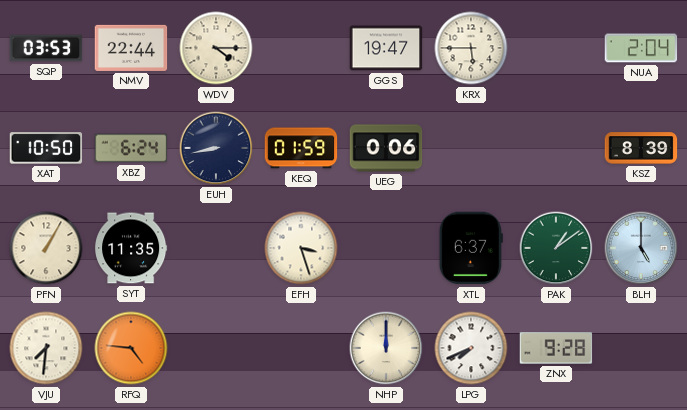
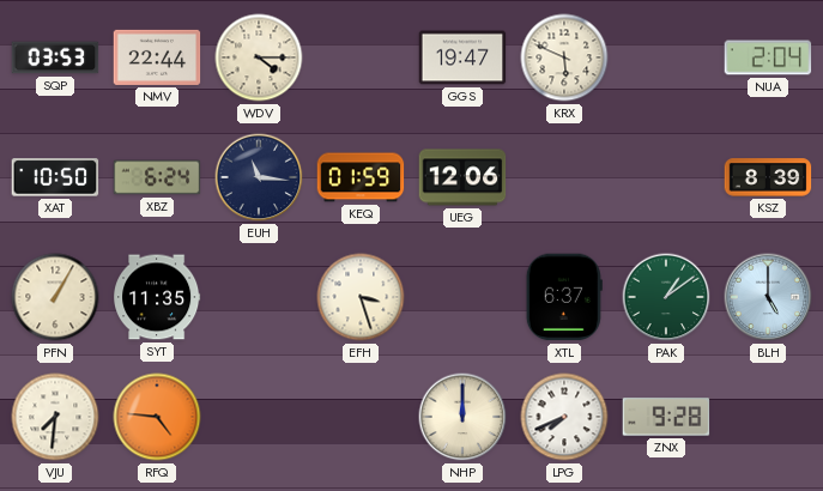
KRX: 5:45 -> 5:49 (564, 57)
EUH: 8:43 -> 11:16 (259, 177)
UEG: 0:06 -> 12:06 (462, 177)
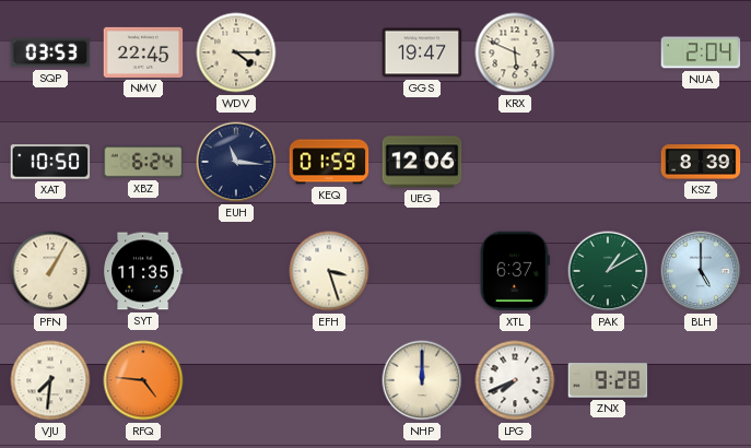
NMV: 22:44 -> 22:45 (143, 52)
PAK: 1:09 -> 1:10 (608, 271)
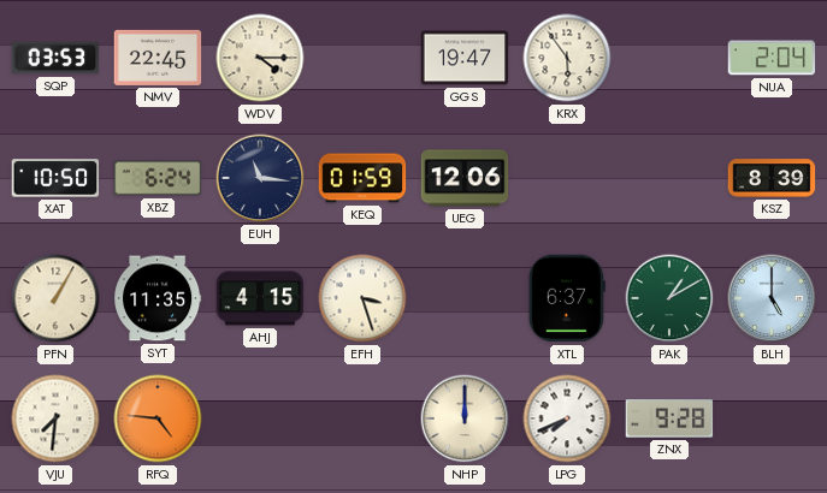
KRX: 5:49 -> 5:54 (567, 58)
AHJ: none -> 4:15 (260, 298)
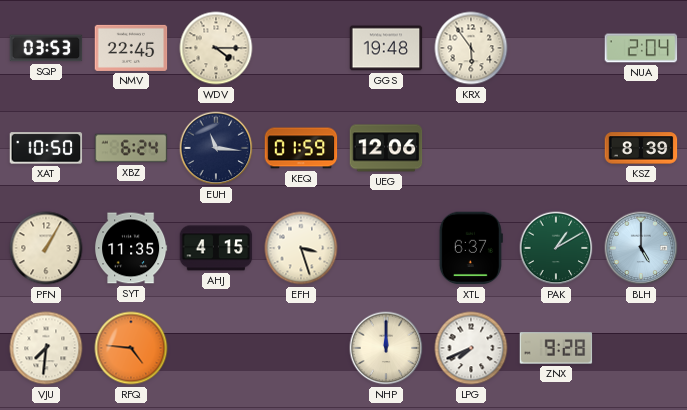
GGS: 19:47 -> 19:48 (386, 48)
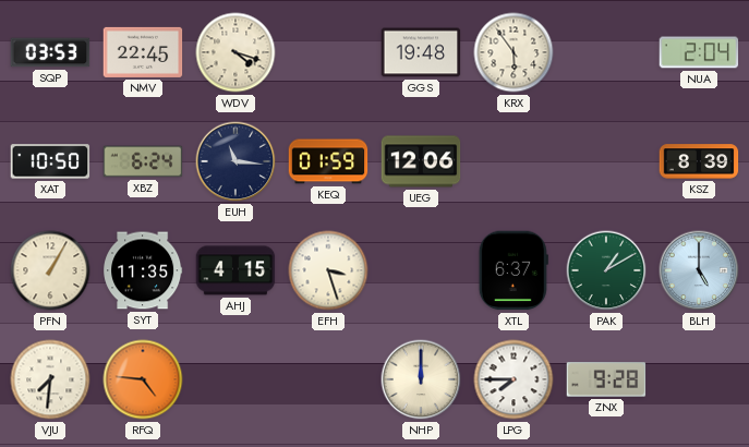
WDV: 4:15 -> 4:18 (235, 52)
LPG: 7:41 -> 7:45 (514, 379)
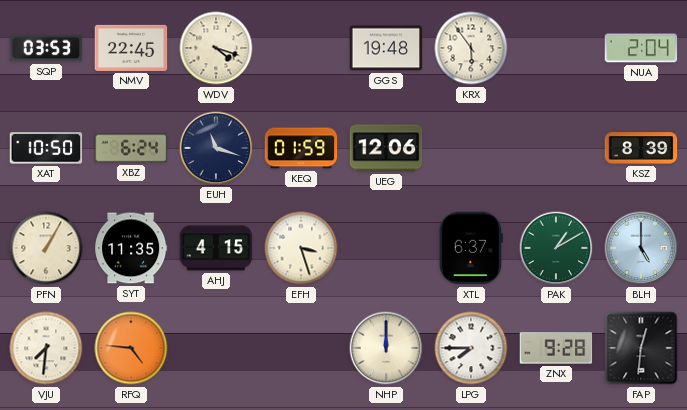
EUH: 11:16 -> 11:18 (216, 148)
FAP: none -> 12:31 (641, 348)
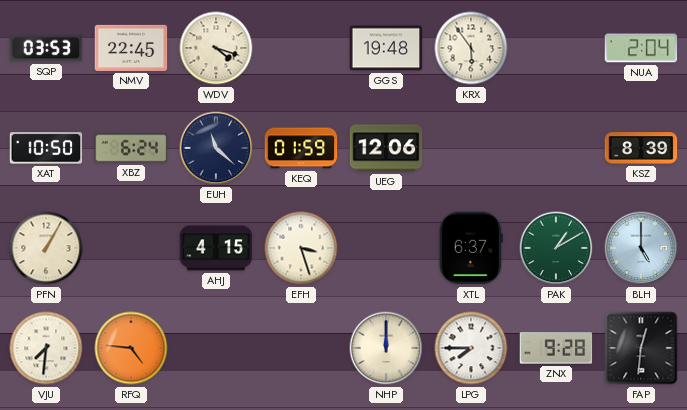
EUH: 11:18 -> 11:22 (216, 148)
SYT: 11:35 -> none (132, 248)
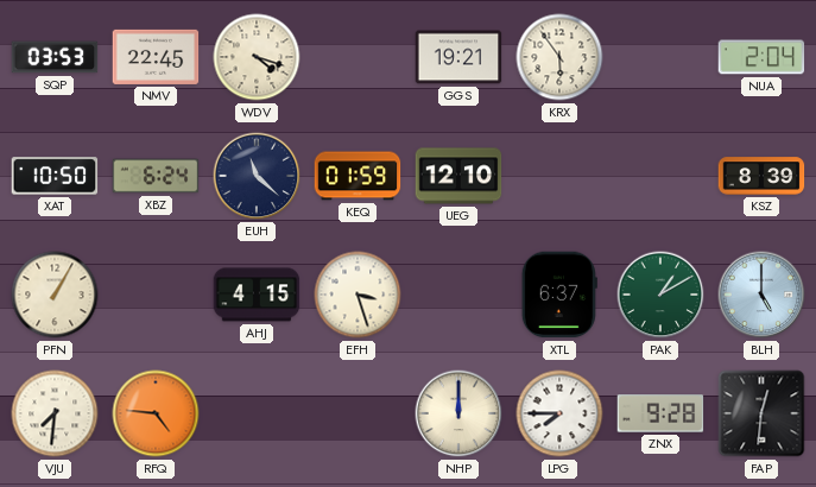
GGS: 19:48 -> 19:21 (458, 57)
UEG: 12:06 -> 12:10 (458, 176)
